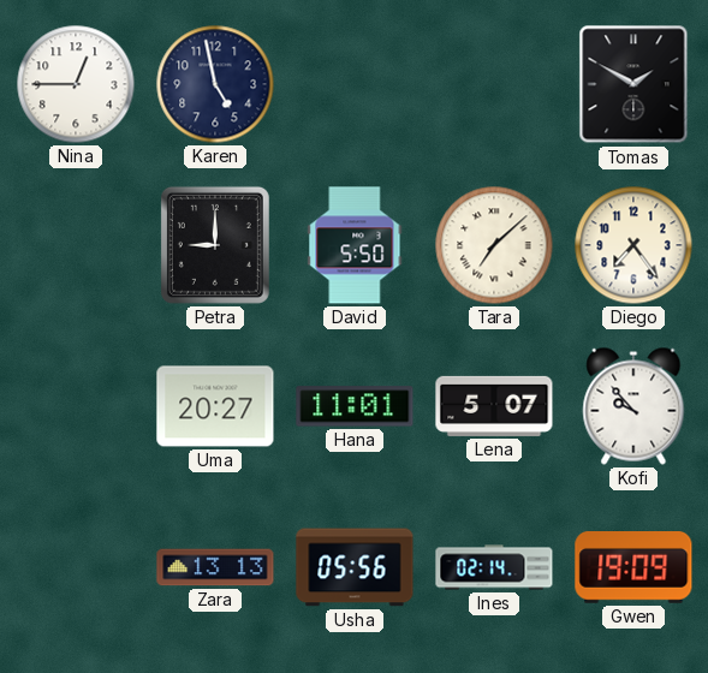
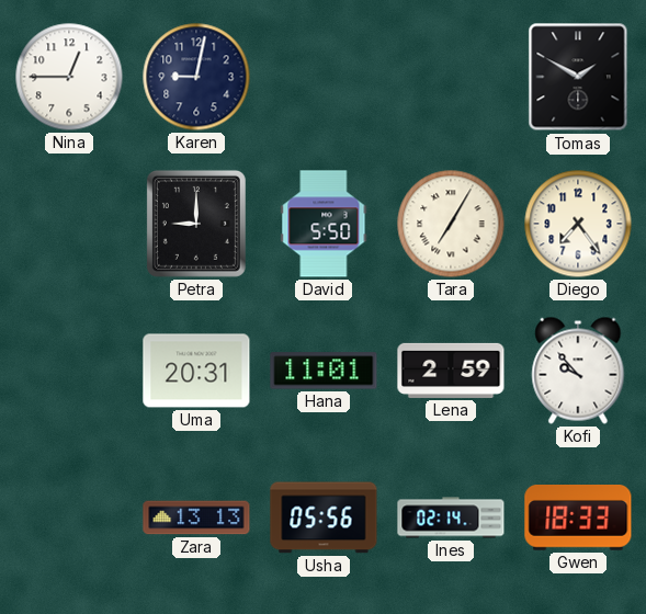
Karen: 4:58 -> 9:02 (196, 77)
Tara: 7:08 -> 7:05 (451, 224)
Uma: 20:27 -> 20:31 (196, 371)
Lena: 5:07 -> 2:59 (451, 371)
Gwen: 19:09 -> 18:33 (578, 519)
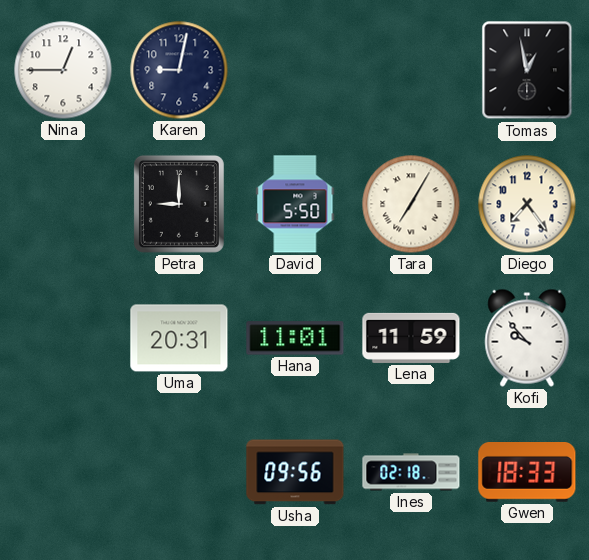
Tomas: 1:50 -> 12:58 (527, 70)
Lena: 2:59 -> 11:59 (411, 338)
Zara: 13:13 -> none (196, 518)
Usha: 05:56 -> 09:56 (295, 472)
Ines: 02:14 -> 02:18 (411, 472)
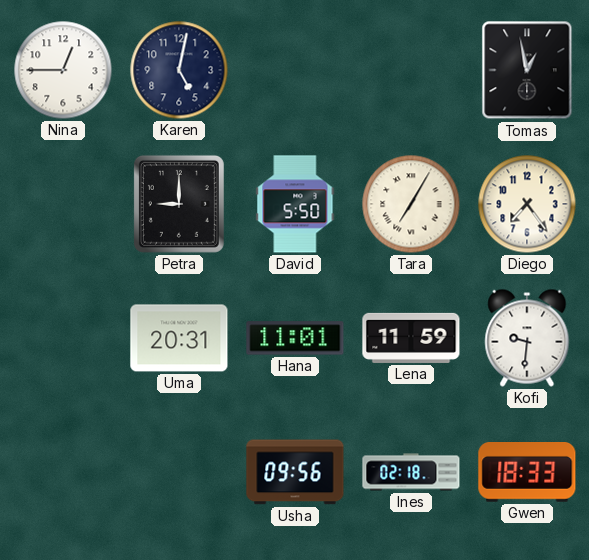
Karen: 9:02 -> 5:02 (179, 70)
Kofi: 9:53 -> 9:31 (527, 338)
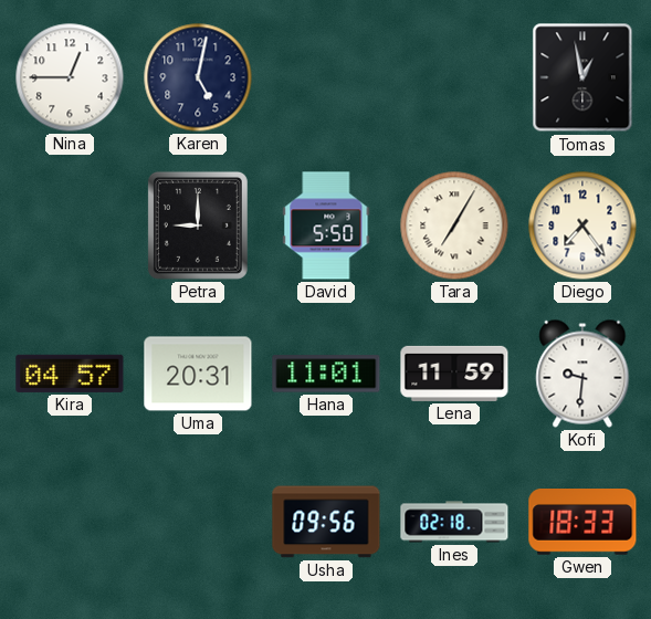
Kira: none -> 04:57 (70, 374)
